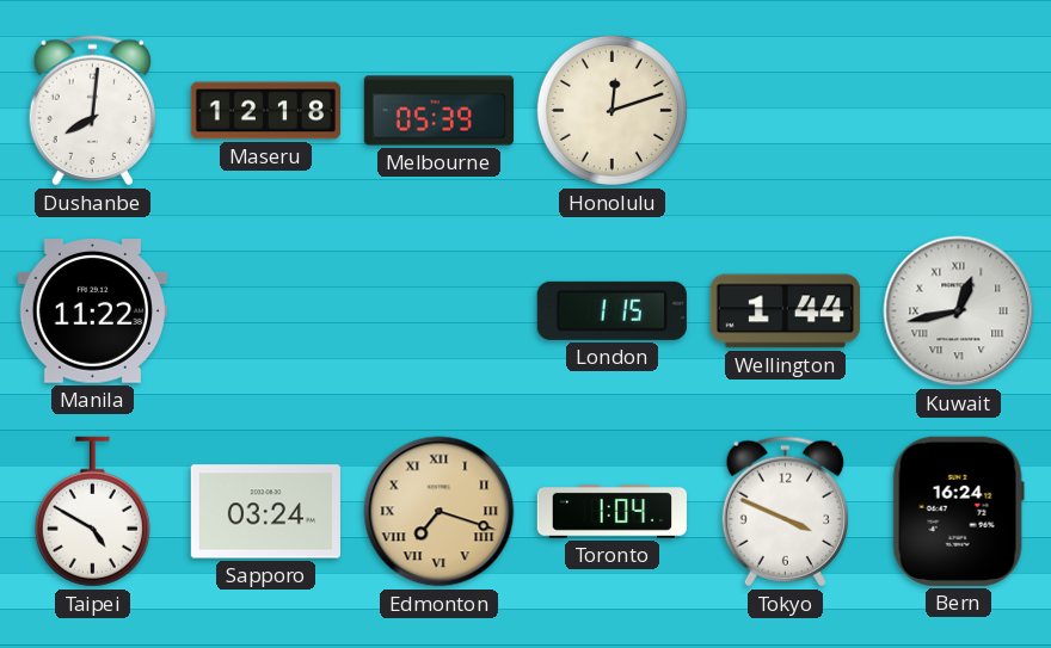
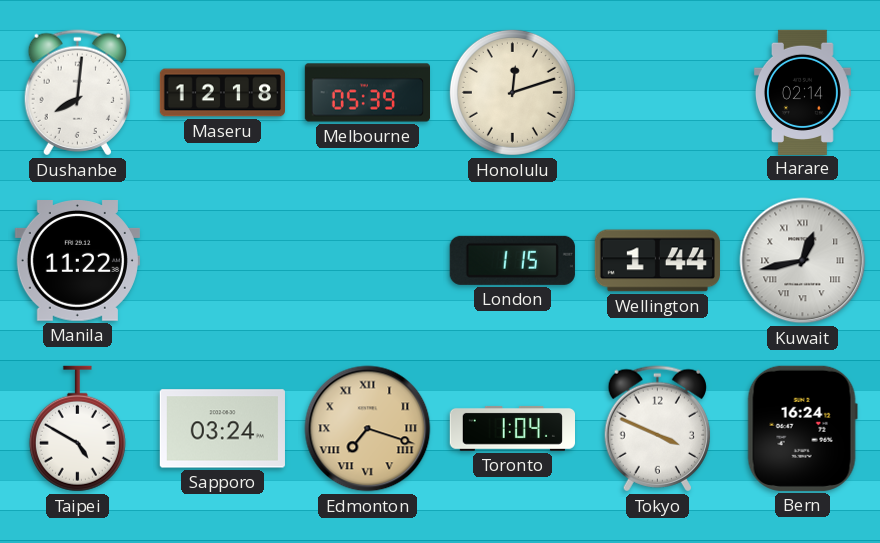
Harare: none -> 02:14 (802, 92)
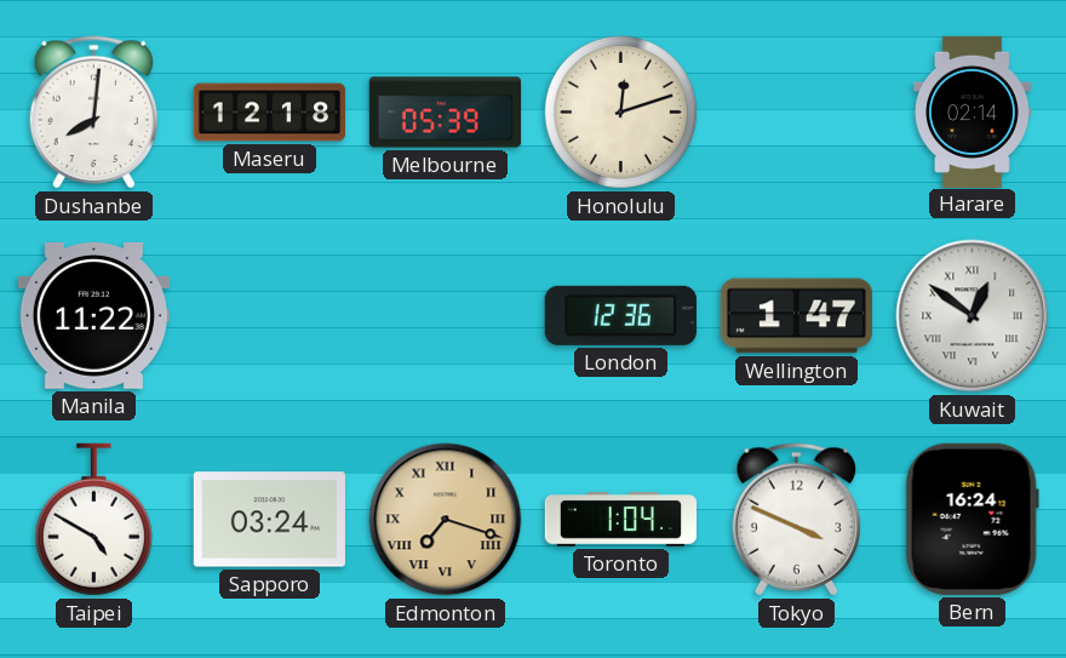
London: 1:15 -> 12:36 (620, 315)
Wellington: 1:44 -> 1:47 (796, 316)
Kuwait: 12:43 -> 12:51 (973, 316)
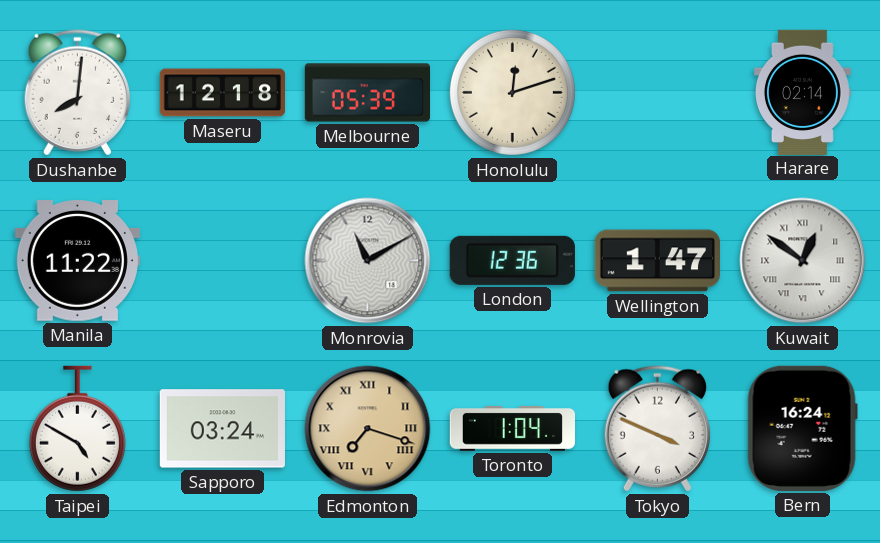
Monrovia: none -> 11:10 (368, 261)
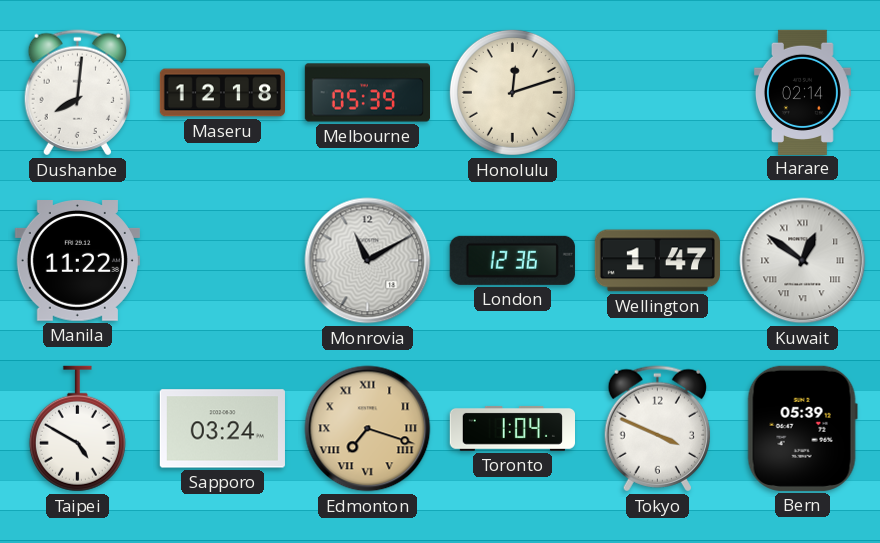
Bern: 16:24 -> 05:39 (802, 428)
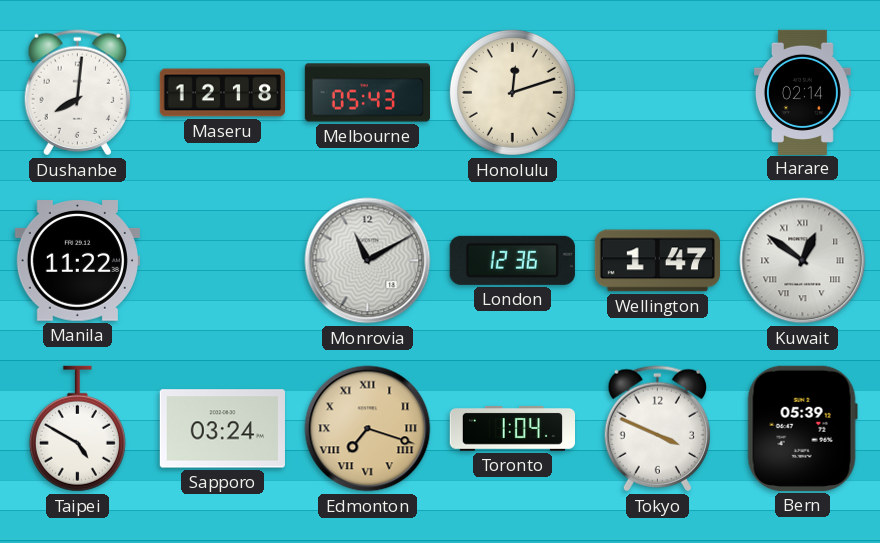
Melbourne: 05:39 -> 05:43 (367, 93)
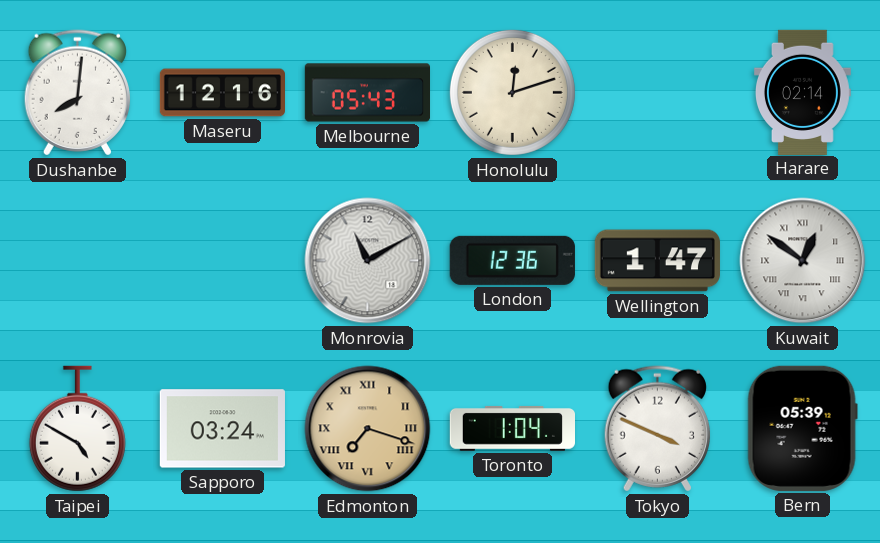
Maseru: 12:18 -> 12:16 (222, 93)
Manila: 11:22 -> none (77, 261)
